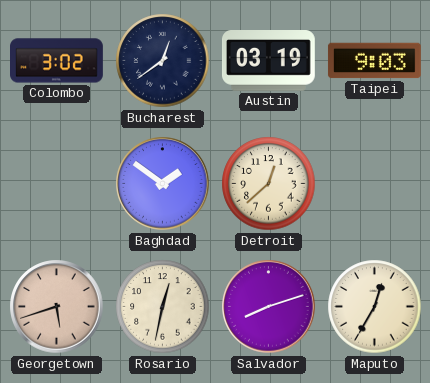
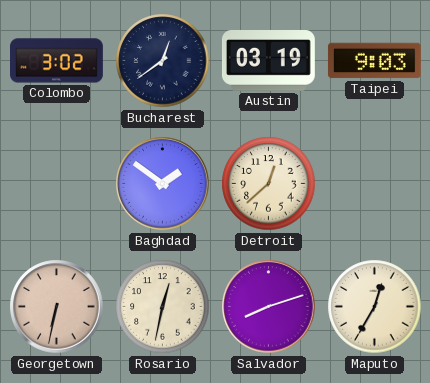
Georgetown: 5:42 -> 6:32 (57, 307)
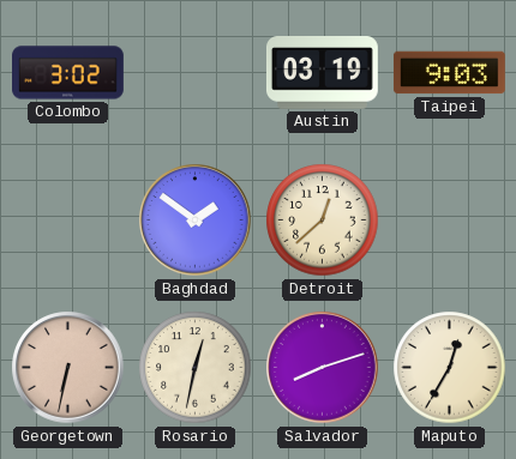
Bucharest: 12:39 -> none (163, 61)
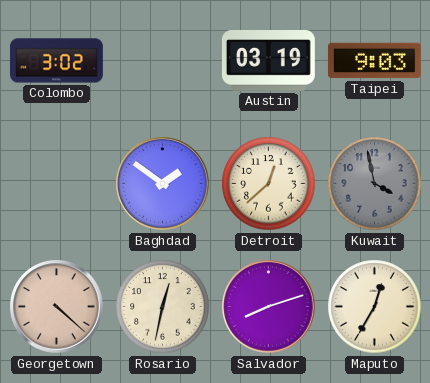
Kuwait: none -> 3:58 (375, 184)
Georgetown: 6:32 -> 4:22 (57, 307)
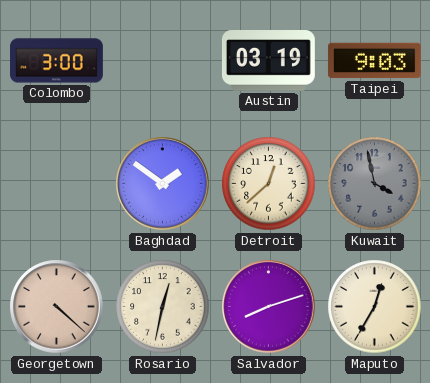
Colombo: 3:02 -> 3:00 (57, 61)
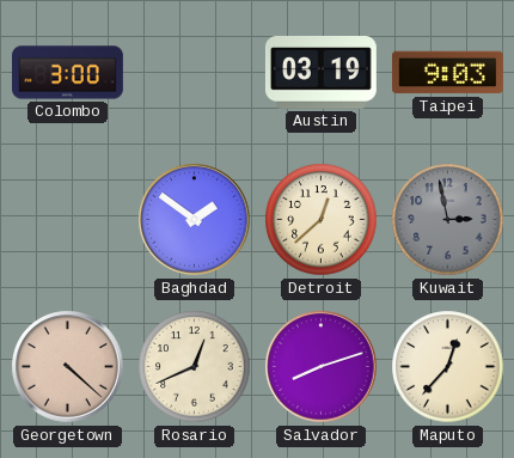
Kuwait: 3:58 -> 2:58 (448, 220)
Rosario: 12:32 -> 12:41 (195, 367)
Maputo: 12:35 -> 12:37 (448, 367)
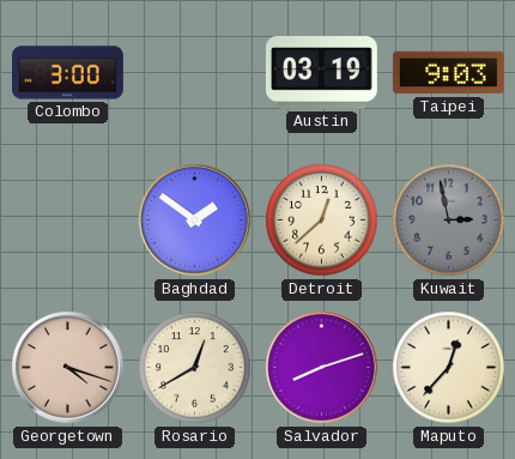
Georgetown: 4:22 -> 4:18 (68, 368)
Rosario: 12:41 -> 12:40 (195, 368)
